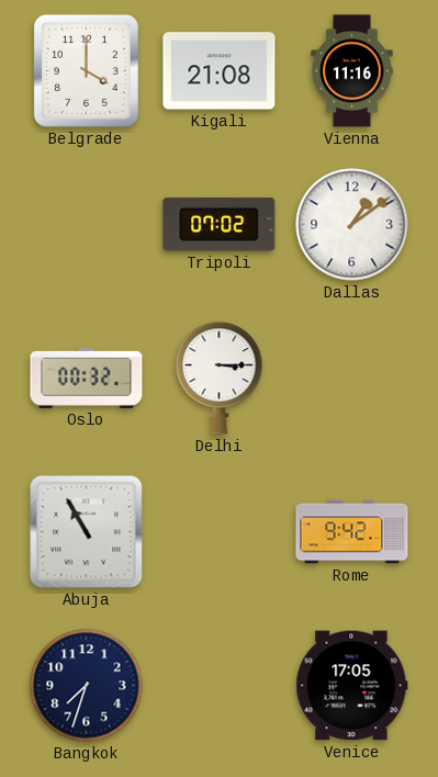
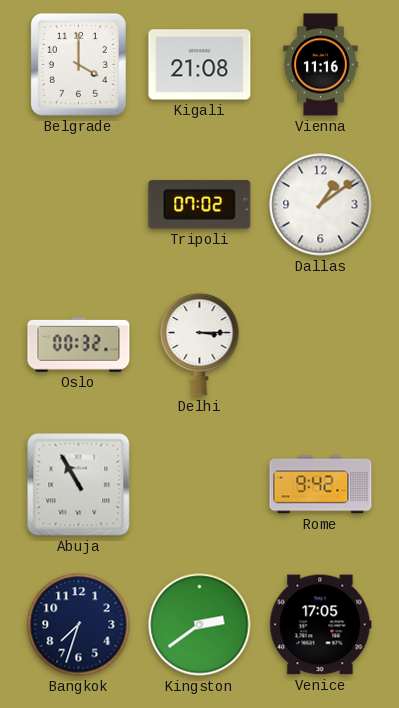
Kingston: none -> 2:39 (200, 625)
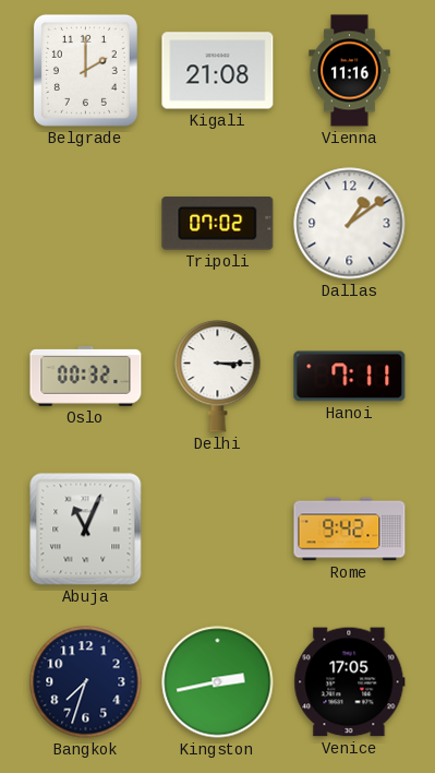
Belgrade: 4:00 -> 2:00 (85, 70)
Hanoi: none -> 7:11 (350, 377)
Abuja: 10:55 -> 11:04 (86, 530)
Kingston: 2:39 -> 2:43 (218, 682)
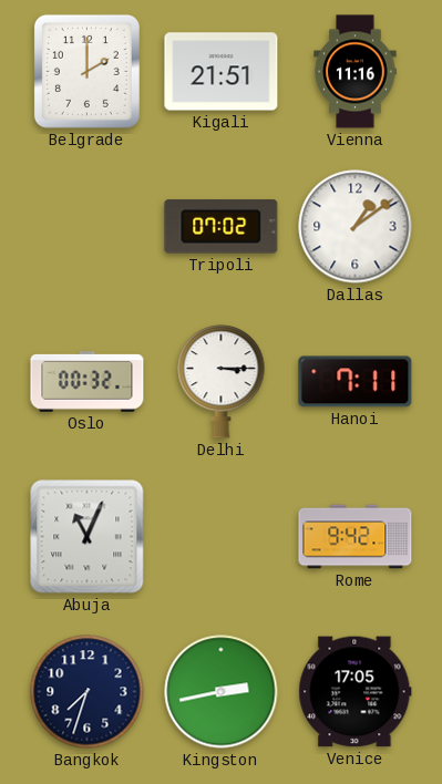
Kigali: 21:08 -> 21:51 (222, 72)
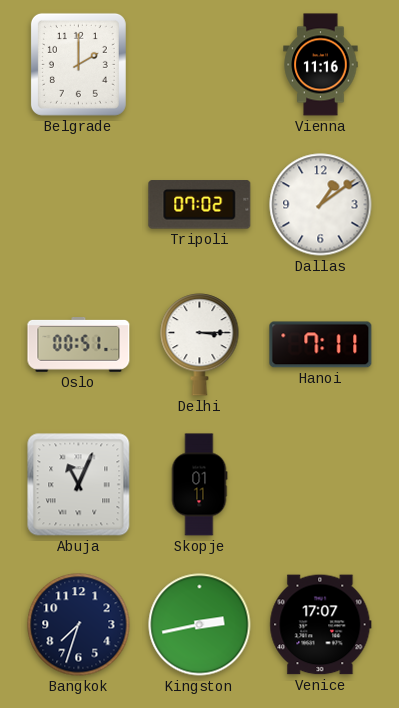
Kigali: 21:51 -> none (222, 72)
Oslo: 00:32 -> 00:51 (79, 345)
Skopje: none -> 01:11 (199, 485)
Rome: 9:42 -> none (356, 537)
Venice: 17:05 -> 17:07 (321, 625)
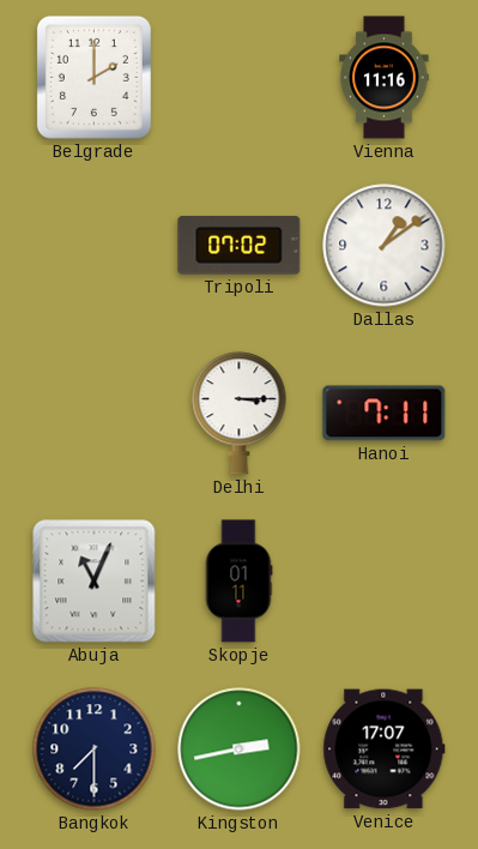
Oslo: 00:51 -> none (79, 345)
Bangkok: 7:33 -> 7:30 (95, 749)
